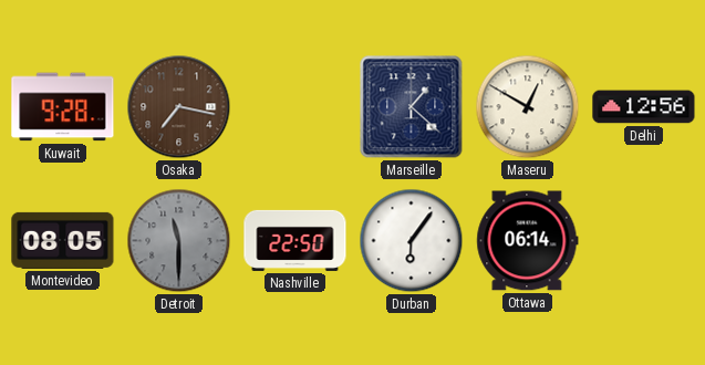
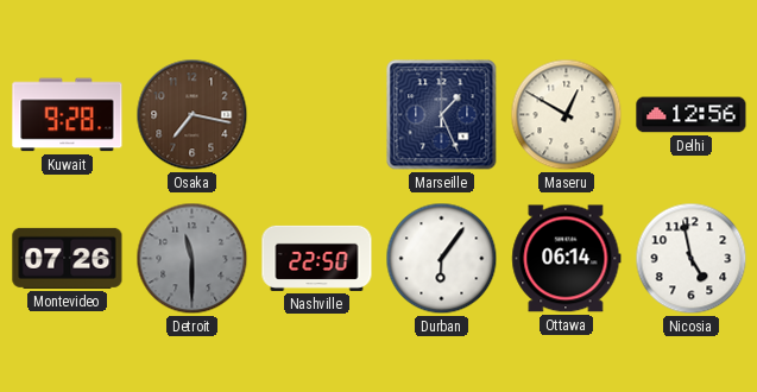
Marseille: 1:22 -> 1:26 (442, 115)
Montevideo: 08:05 -> 07:26 (68, 258)
Nicosia: none -> 4:58 (692, 259)
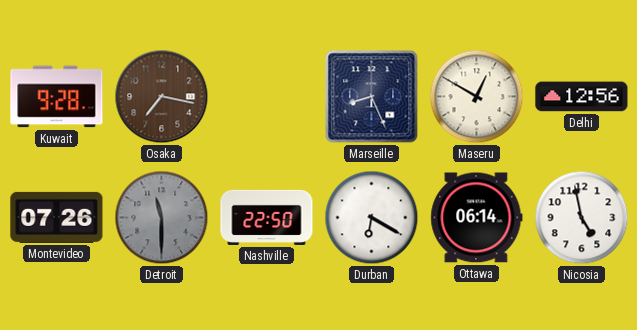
Marseille: 1:26 -> 8:26 (372, 97)
Durban: 6:06 -> 6:20 (372, 218)
